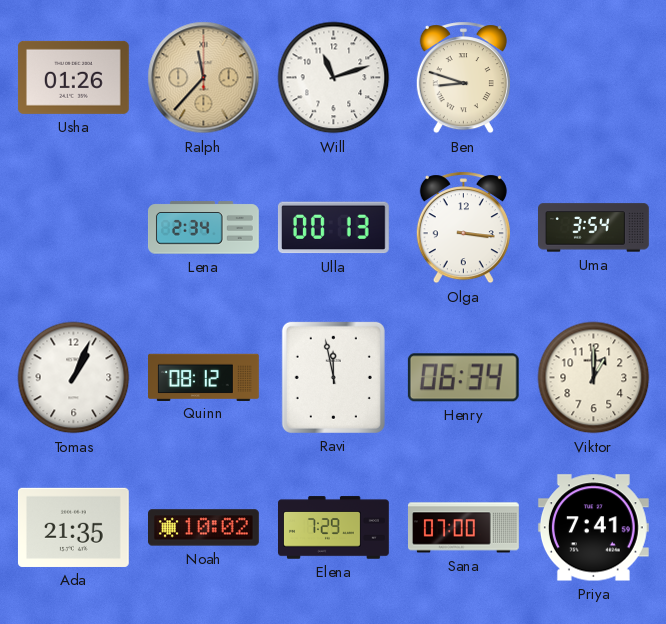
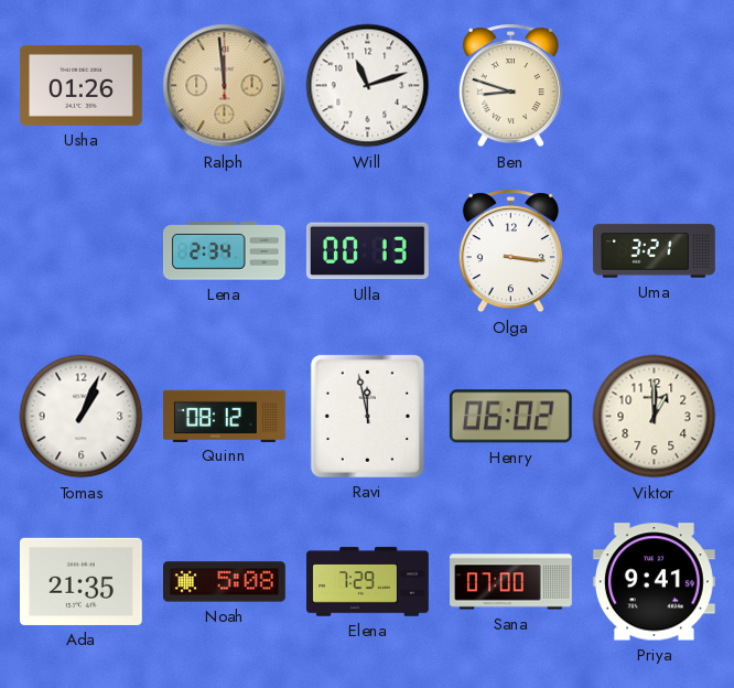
Ralph: 11:37 -> 11:59 (225, 86)
Uma: 3:54 -> 3:21 (655, 251)
Henry: 06:34 -> 06:02 (510, 417)
Noah: 10:02 -> 5:08 (225, 582)
Priya: 7:41 -> 9:41 (654, 582)
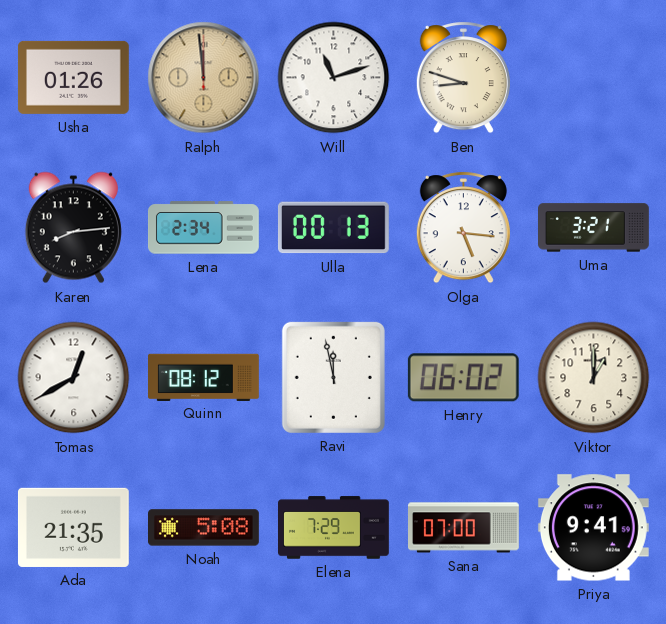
Karen: none -> 8:14 (73, 228)
Olga: 3:16 -> 5:16 (463, 228)
Tomas: 1:04 -> 12:40 (74, 378)
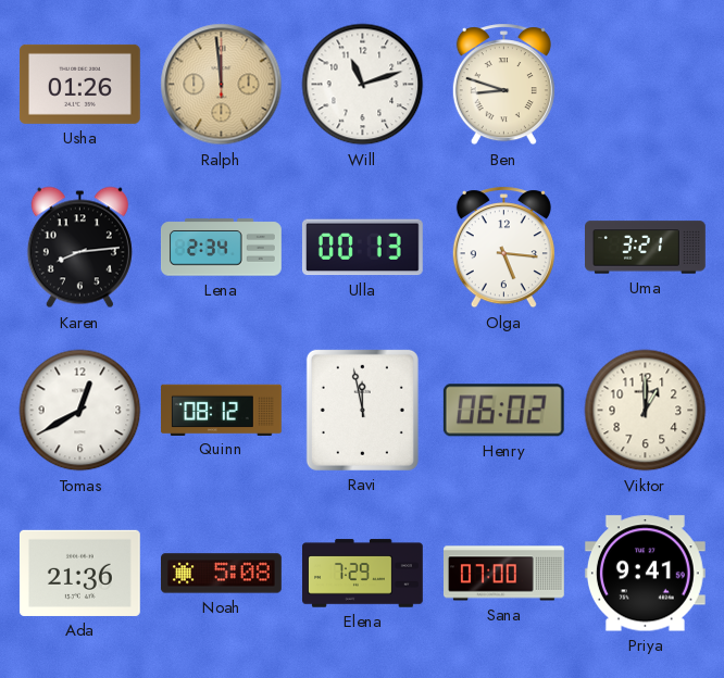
Ada: 21:35 -> 21:36 (79, 573)
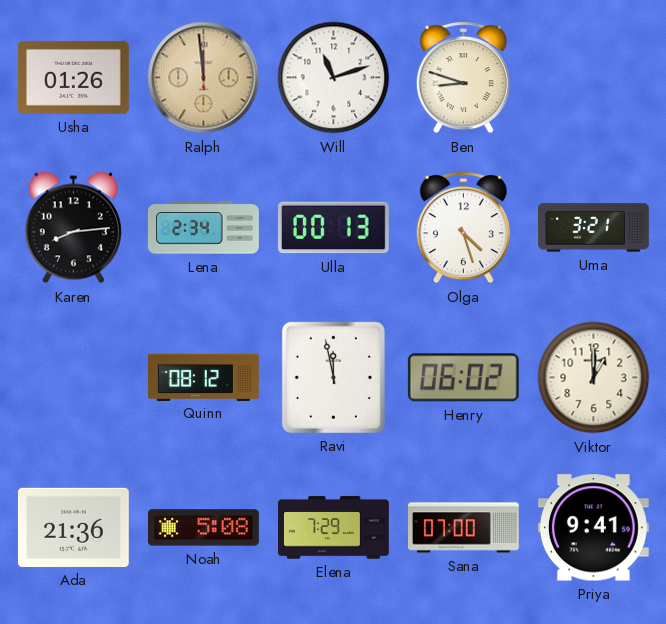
Olga: 5:16 -> 4:27 (463, 228)
Tomas: 12:40 -> none (80, 411)
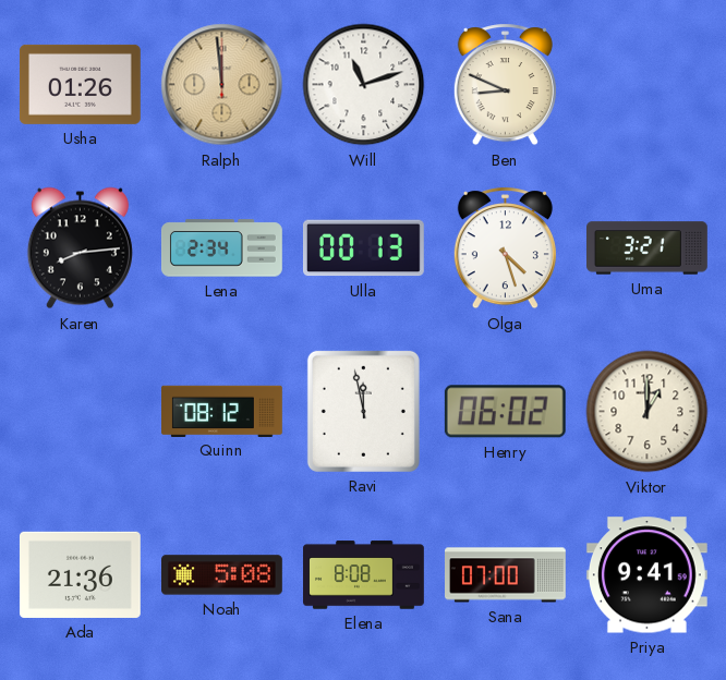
Ben: 8:48 -> 8:49 (505, 85)
Elena: 7:29 -> 8:08 (364, 575)
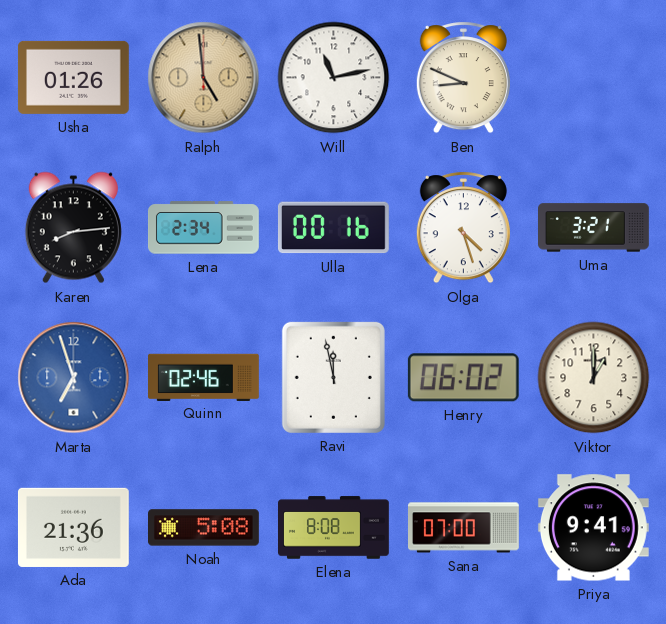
Ralph: 11:59 -> 4:59 (204, 78)
Will: 11:12 -> 11:13 (334, 78)
Ulla: 00:13 -> 00:16 (333, 228)
Marta: none -> 6:57 (74, 378)
Quinn: 08:12 -> 02:46 (204, 377)
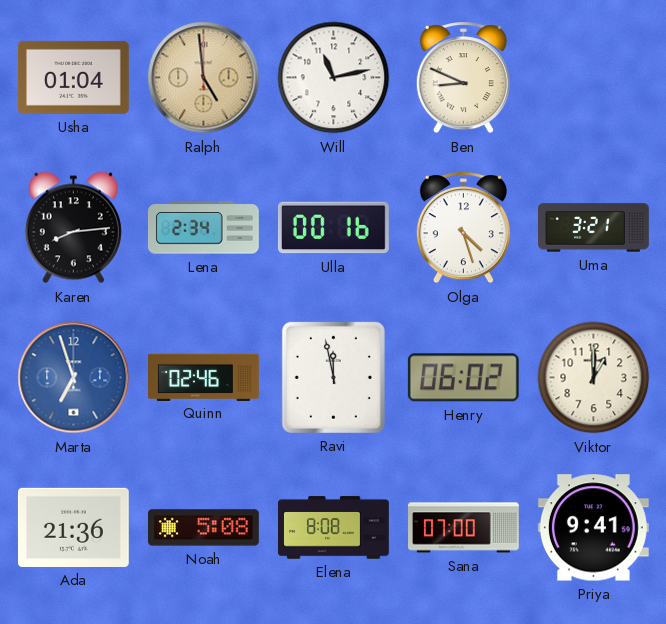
Usha: 01:26 -> 01:04 (73, 77)
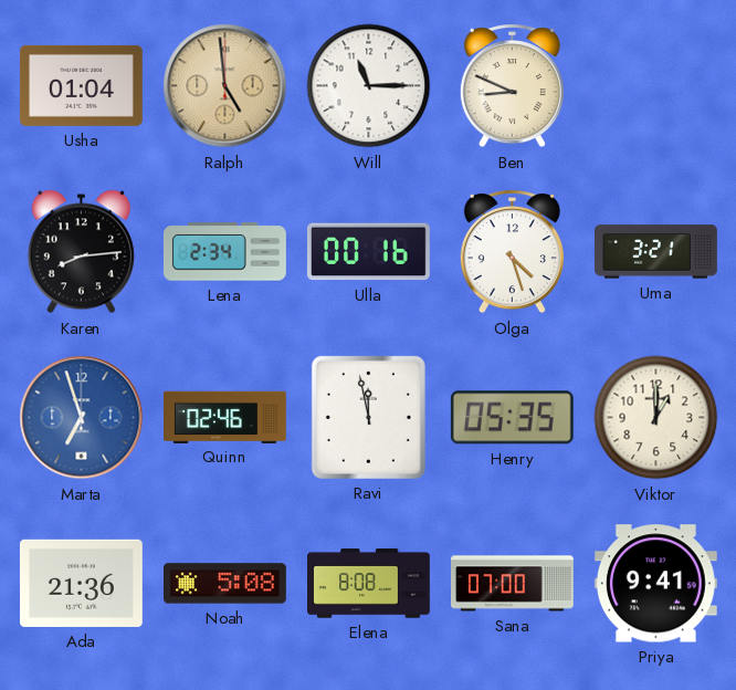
Will: 11:13 -> 11:15 (369, 86)
Henry: 06:02 -> 05:35 (512, 418)
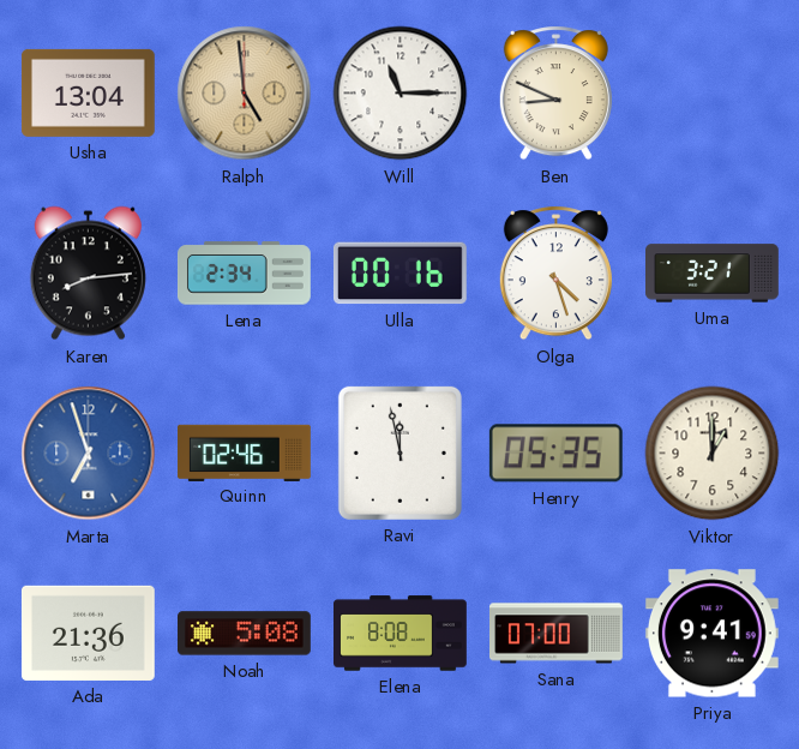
Usha: 01:04 -> 13:04 (88, 92)
